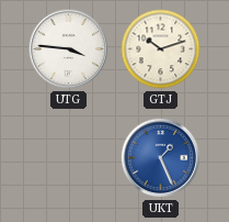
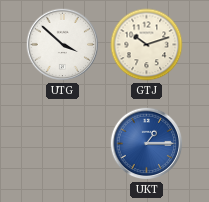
UTG: 3:46 -> 3:52 (63, 45)
UKT: 1:26 -> 1:15 (147, 144)
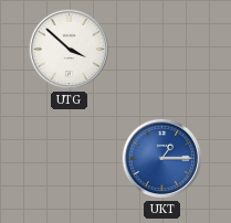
GTJ: 10:12 -> none (147, 45)
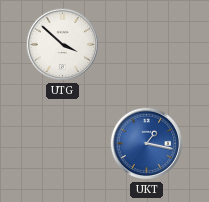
UKT: 1:15 -> 1:17 (147, 144)
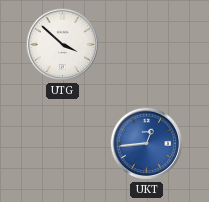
UKT: 1:17 -> 12:44 (147, 144)
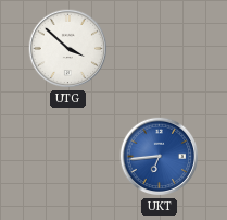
UKT: 12:44 -> 6:44 (160, 157)
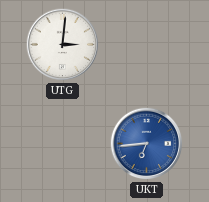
UTG: 3:52 -> 3:01 (63, 45)
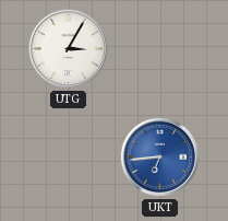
UTG: 3:01 -> 3:05 (69, 49)
